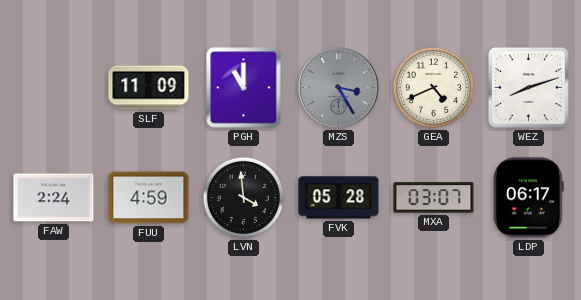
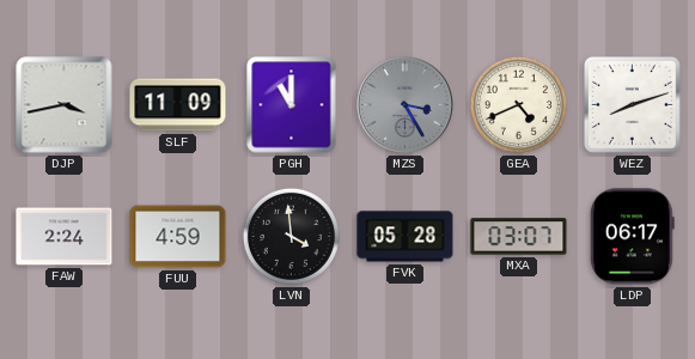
DJP: none -> 3:43 (65, 105)
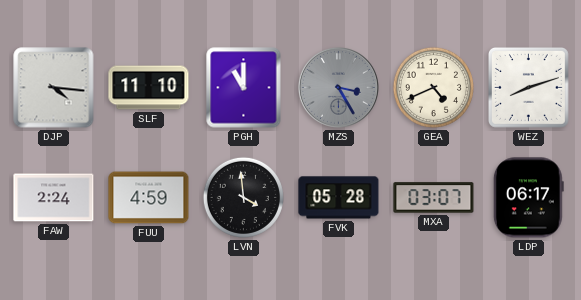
DJP: 3:43 -> 4:16 (54, 88)
SLF: 11:09 -> 11:10 (149, 88)
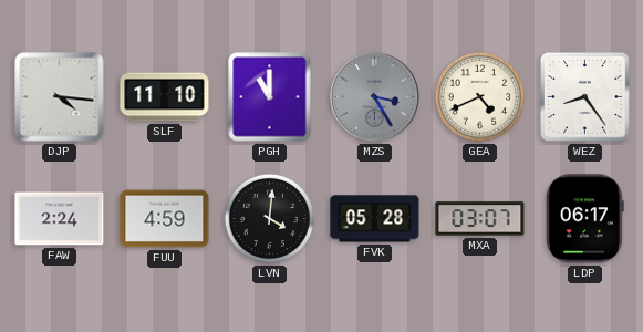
WEZ: 8:12 -> 8:24 (585, 97)
LVN: 3:59 -> 4:01 (269, 218)
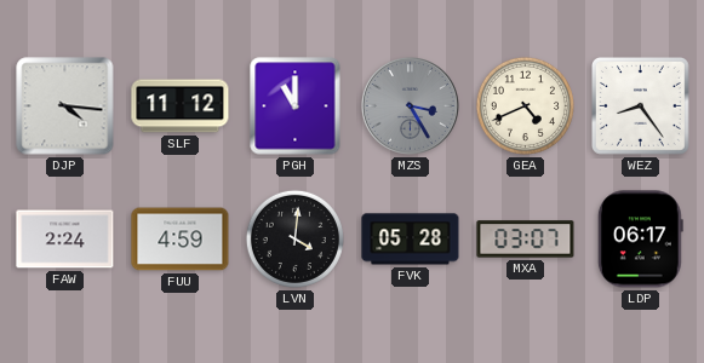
SLF: 11:10 -> 11:12 (181, 106)
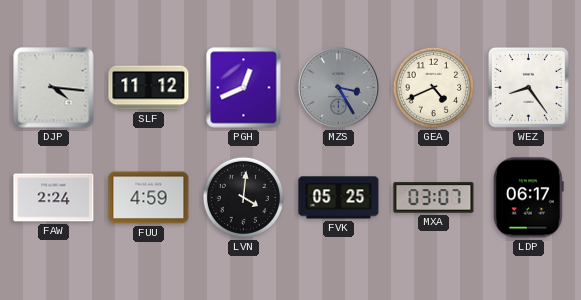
PGH: 11:00 -> 12:41 (244, 88)
FVK: 05:28 -> 05:25 (339, 198)
